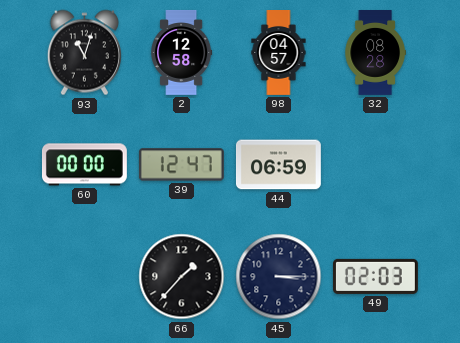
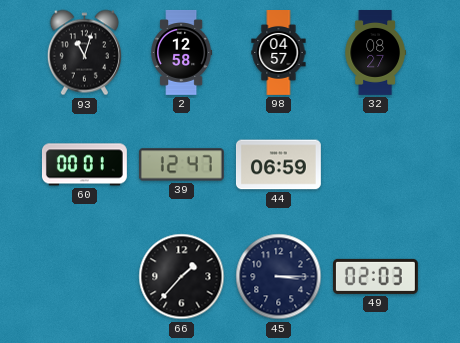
32: 08:28 -> 08:27 (375, 53)
60: 00:00 -> 00:01 (84, 165)
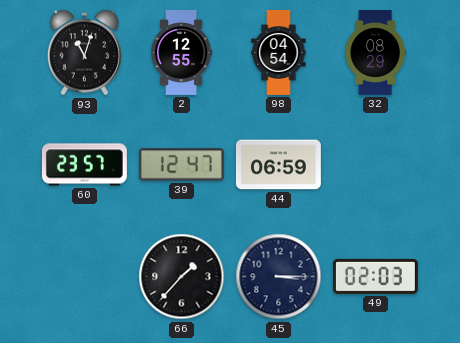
2: 12:58 -> 12:55 (182, 53)
98: 04:57 -> 04:54 (279, 53)
32: 08:27 -> 08:29 (375, 53)
60: 00:01 -> 23:57 (84, 165)
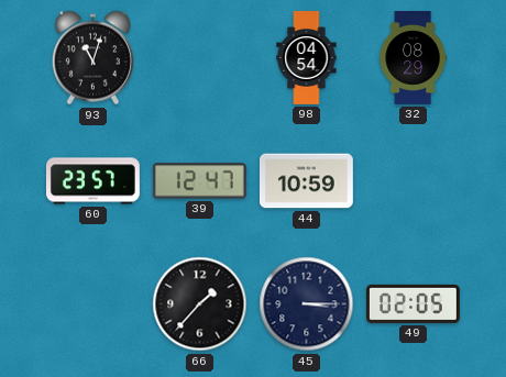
2: 12:55 -> none (182, 53)
44: 06:59 -> 10:59 (306, 181)
49: 02:03 -> 02:05 (413, 303)
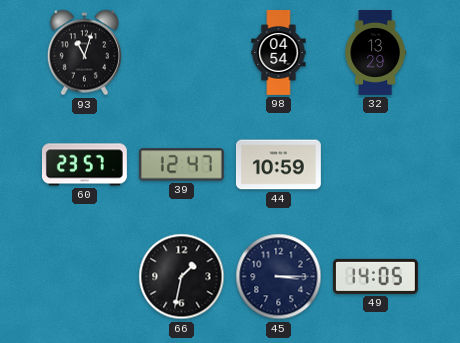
32: 08:29 -> 13:29 (375, 53)
66: 1:37 -> 1:32 (182, 277)
49: 02:05 -> 14:05 (375, 276)
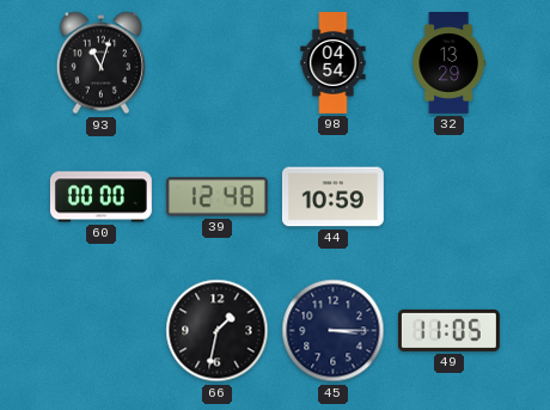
60: 23:57 -> 00:00 (100, 197)
39: 12:47 -> 12:48 (216, 197)
49: 14:05 -> 11:05 (448, 330)
